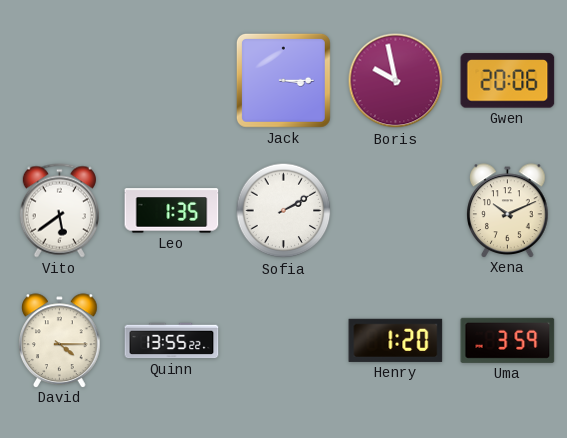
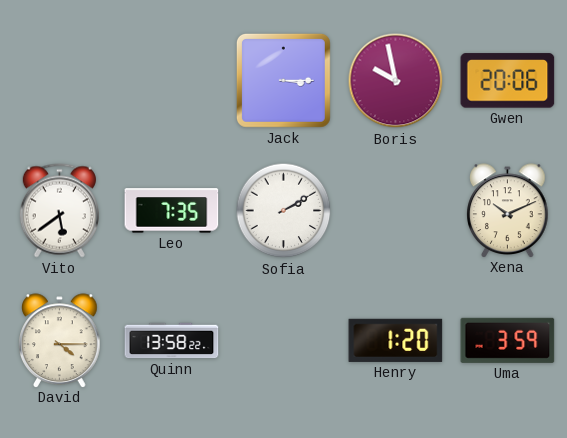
Leo: 1:35 -> 7:35 (172, 211)
Quinn: 13:55 -> 13:58 (172, 341)
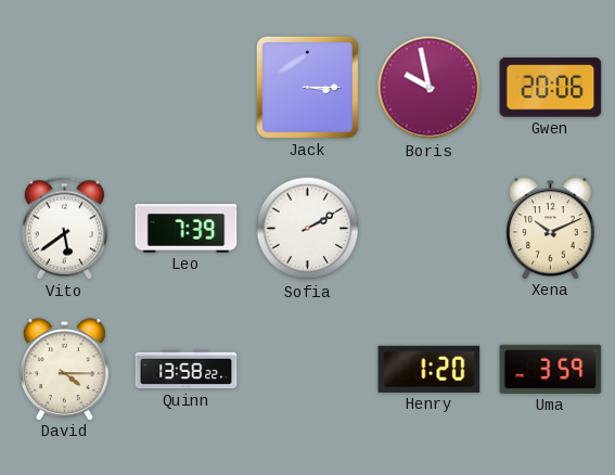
Leo: 7:35 -> 7:39 (187, 229)
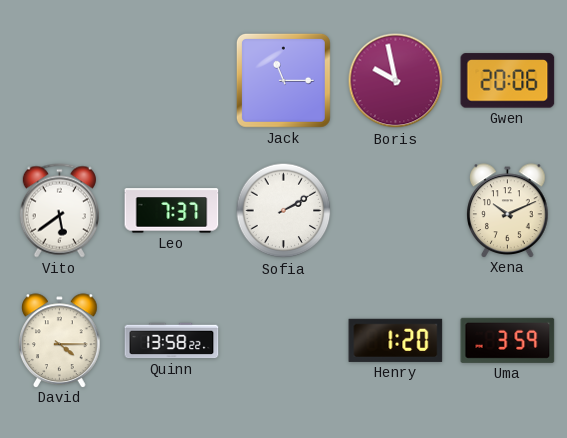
Jack: 3:15 -> 11:15 (283, 80)
Leo: 7:39 -> 7:37 (172, 211)
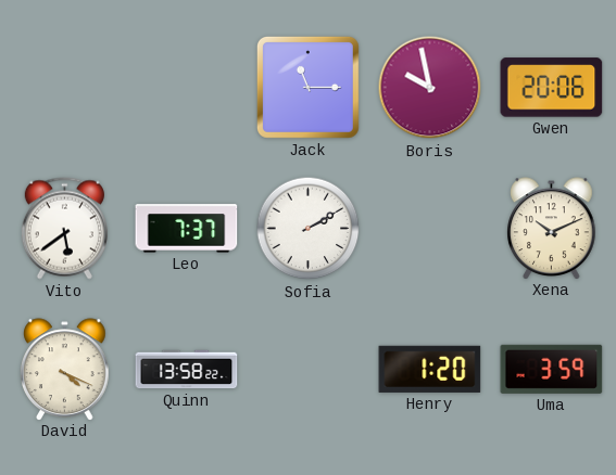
David: 4:15 -> 4:19 (65, 369)
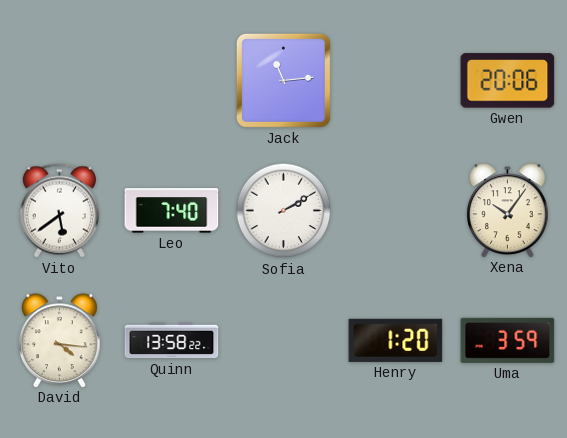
Jack: 11:15 -> 11:14 (283, 80)
Boris: 9:58 -> none (430, 88)
Leo: 7:37 -> 7:40 (172, 211)
Xena: 10:11 -> 10:06 (508, 210)
David: 4:19 -> 4:16 (60, 340)
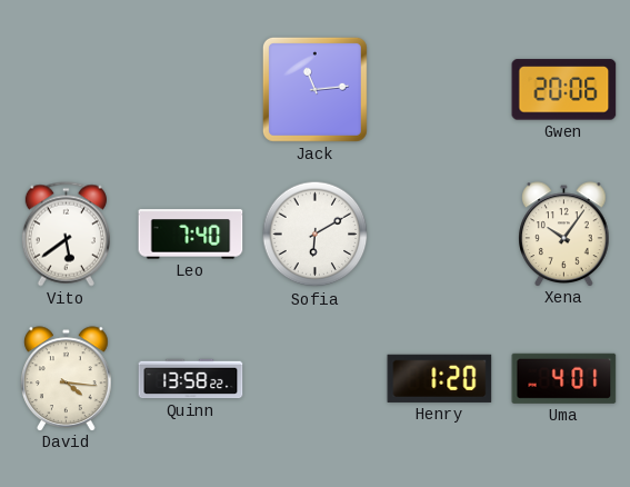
Sofia: 2:10 -> 6:10 (316, 235)
Uma: 3:59 -> 4:01 (564, 378)
